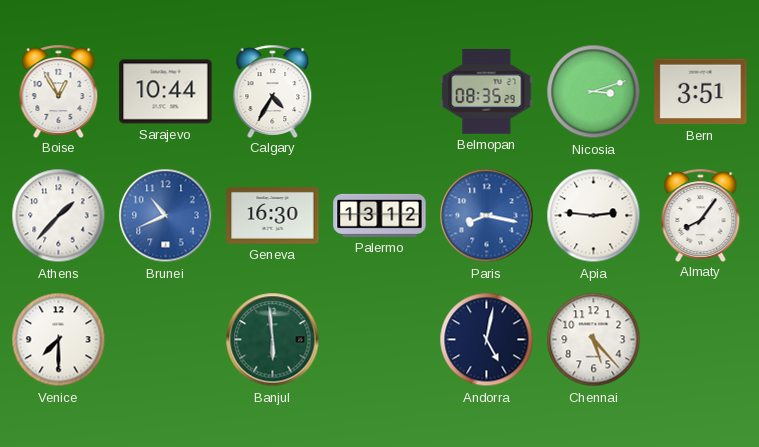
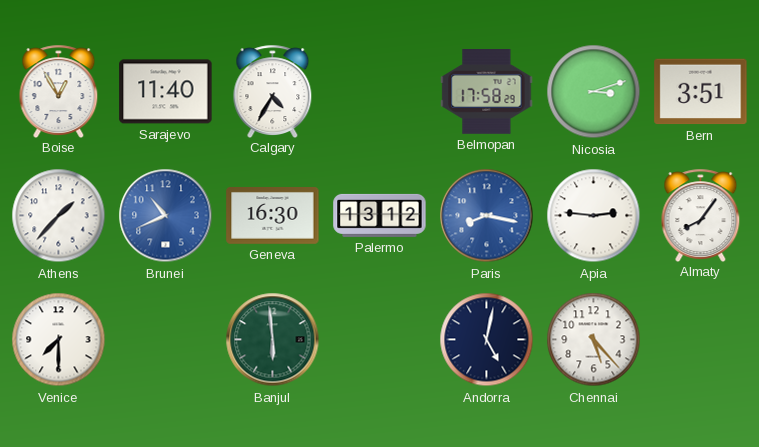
Sarajevo: 10:44 -> 11:40 (166, 92)
Belmopan: 08:35 -> 17:58 (487, 92)
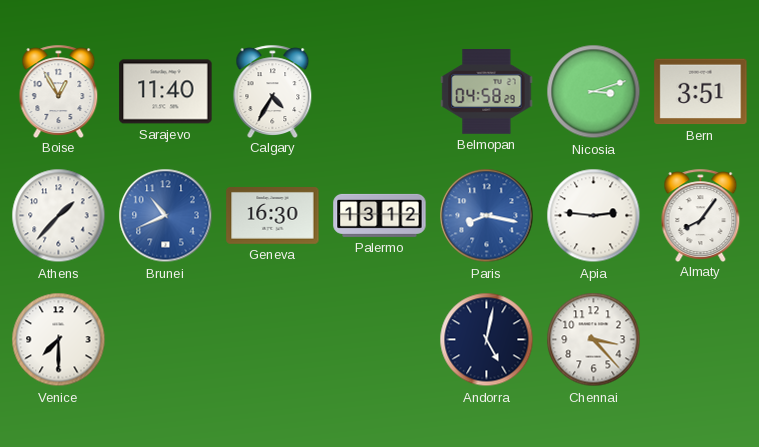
Belmopan: 17:58 -> 04:58 (487, 92)
Banjul: 5:59 -> none (273, 340)
Chennai: 5:23 -> 3:23 (594, 340)
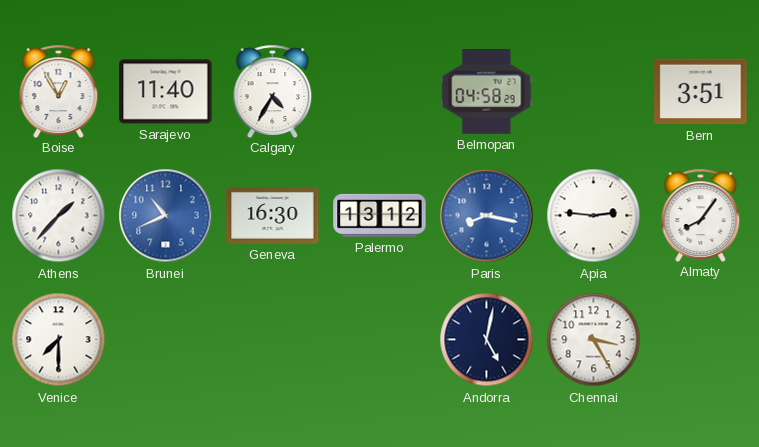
Nicosia: 3:12 -> none (594, 92)
Chennai: 3:23 -> 3:25 (594, 340)
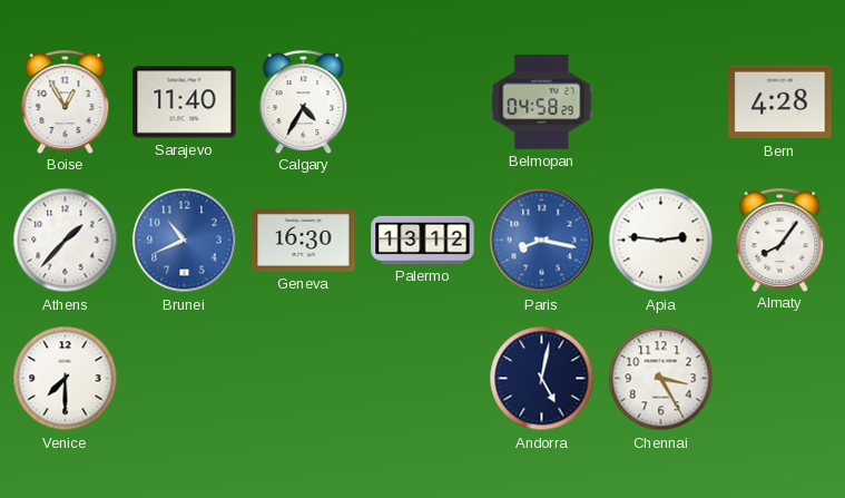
Bern: 3:51 -> 4:28 (780, 102)
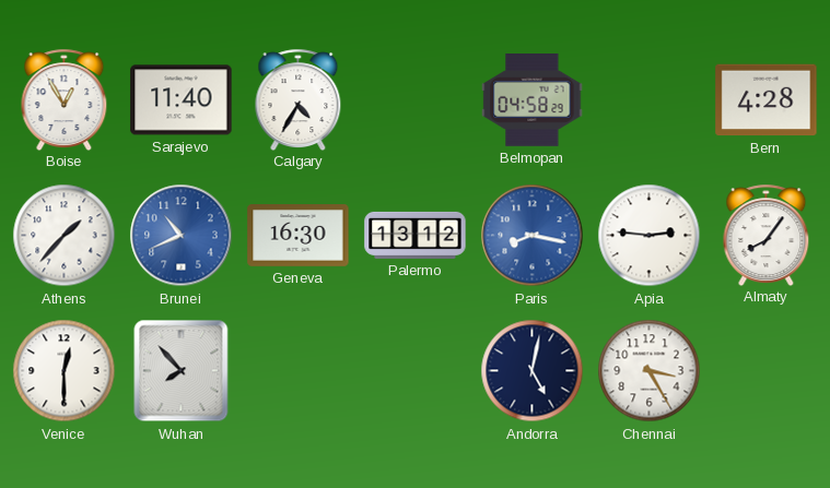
Venice: 7:30 -> 12:30 (65, 371)
Wuhan: none -> 7:53 (182, 371)
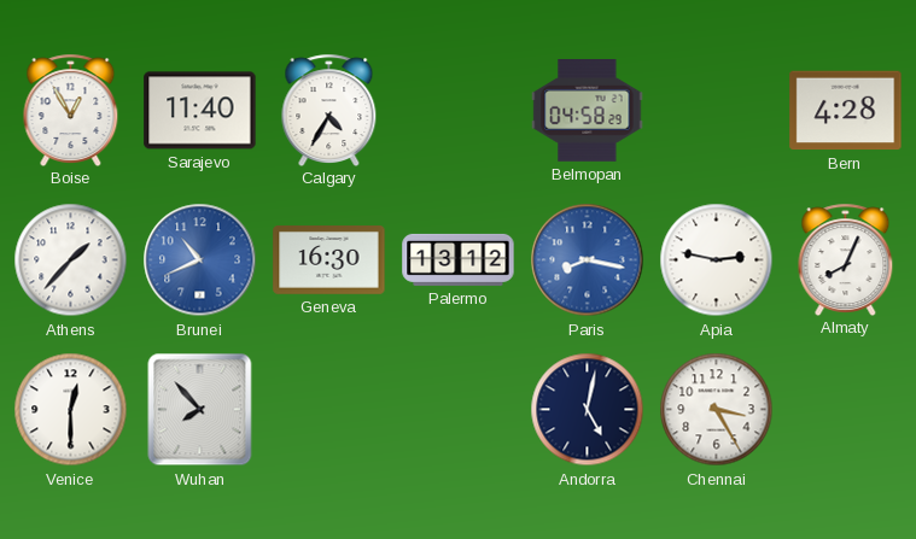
Apia: 2:46 -> 2:47 (717, 260)
Almaty: 8:06 -> 8:04 (846, 259)
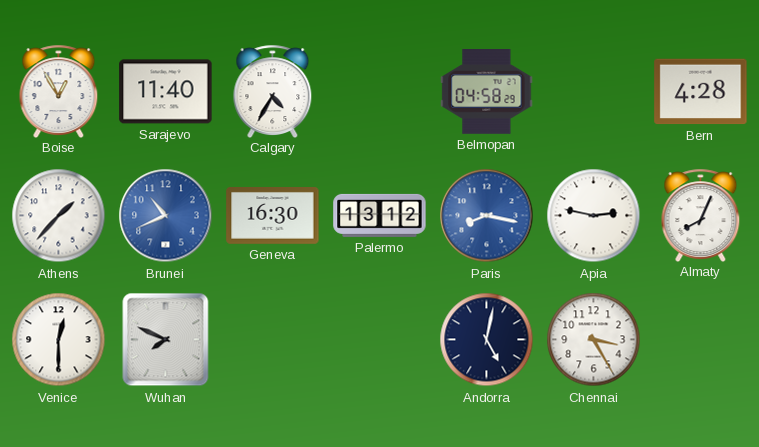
Wuhan: 7:53 -> 7:49 (166, 340)
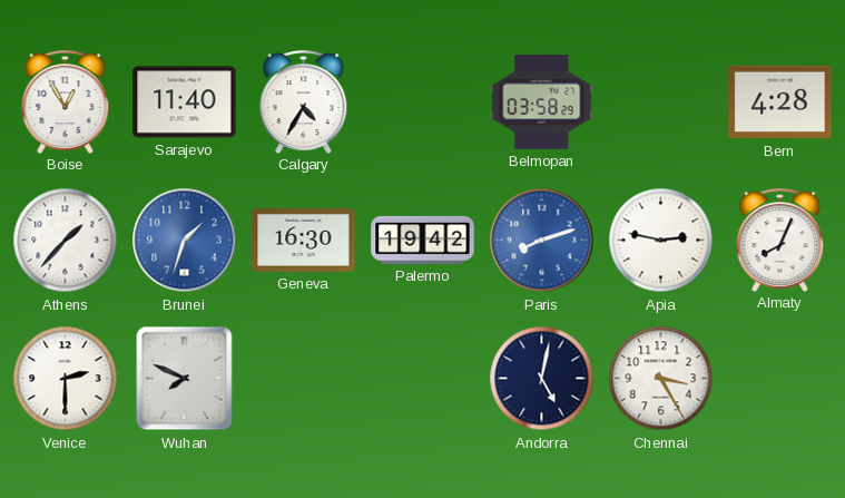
Belmopan: 04:58 -> 03:58 (542, 102)
Brunei: 10:41 -> 1:33 (185, 241)
Palermo: 13:12 -> 19:42 (423, 240)
Paris: 8:17 -> 8:12 (542, 241)
Venice: 12:30 -> 2:30 (66, 379)
